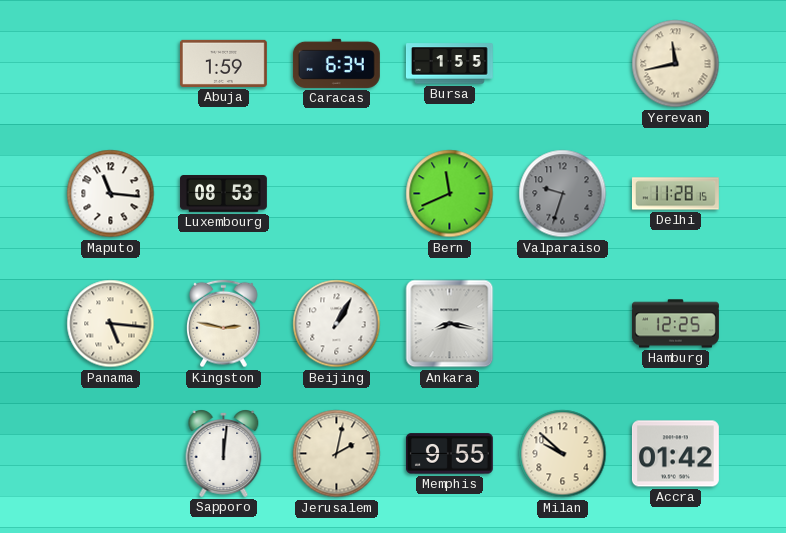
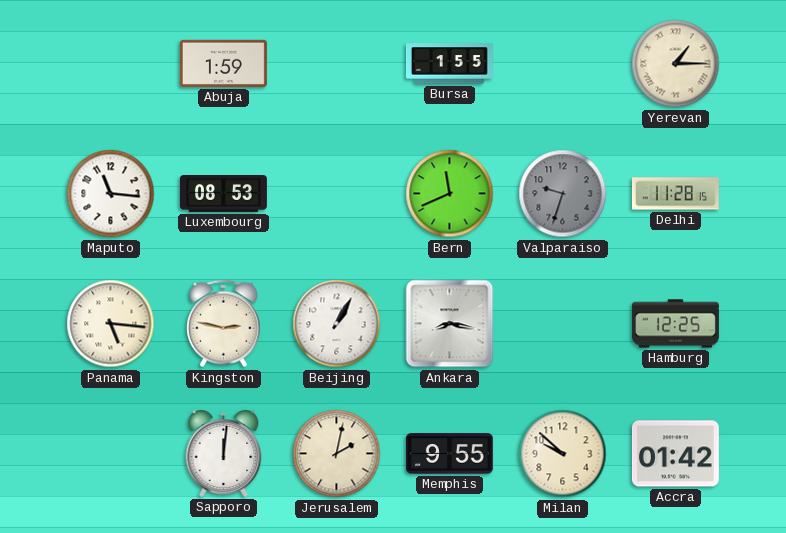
Caracas: 6:34 -> none (336, 63)
Yerevan: 11:43 -> 1:15 (676, 64)
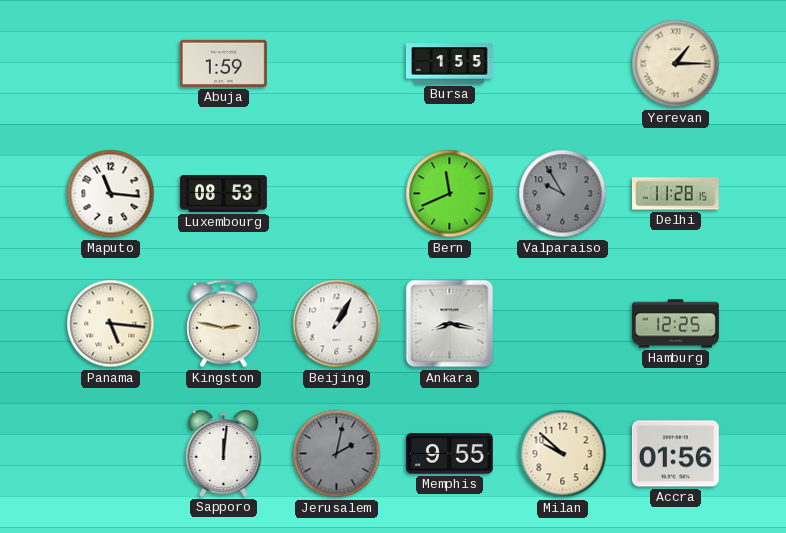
Valparaiso: 9:33 -> 9:55 (563, 194)
Jerusalem dial: cream -> grey (337, 454)
Accra: 01:42 -> 01:56 (675, 454)
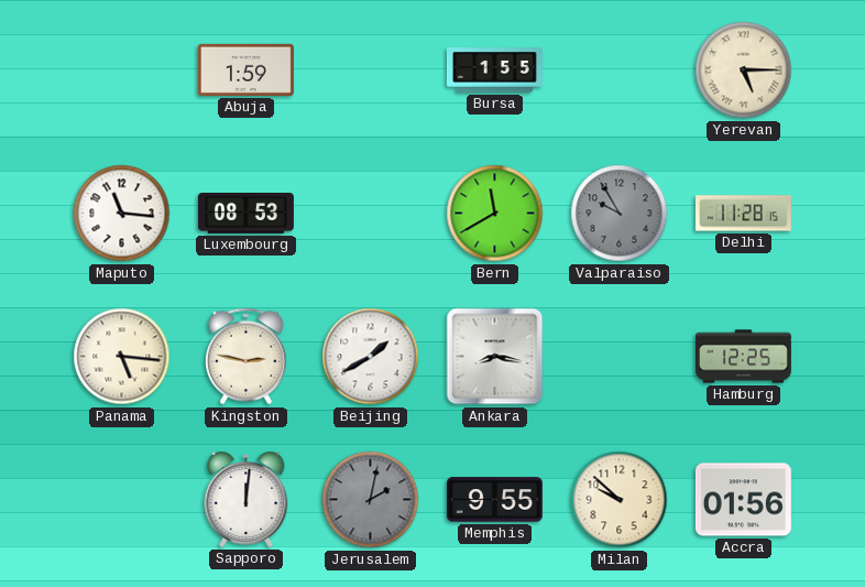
Yerevan: 1:15 -> 5:15 (744, 70)
Bern: 11:41 -> 11:40 (495, 214)
Beijing: 1:05 -> 1:40 (371, 357)
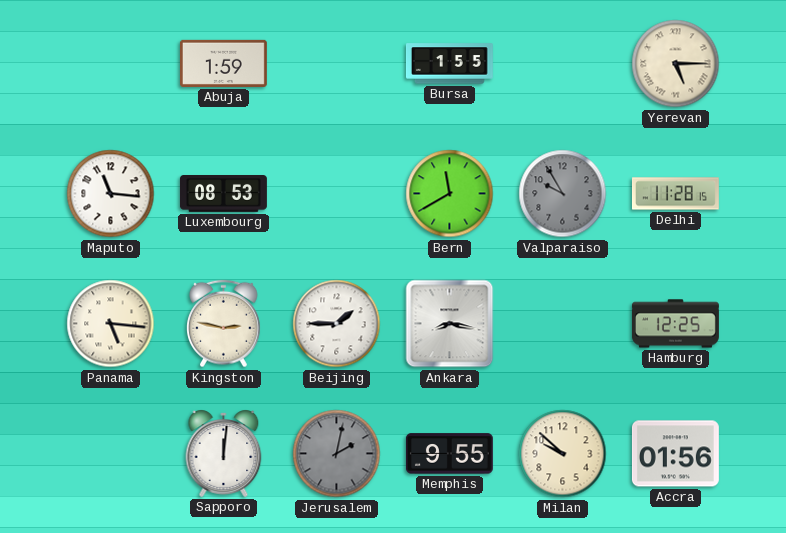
Beijing: 1:40 -> 1:45 (337, 324)
